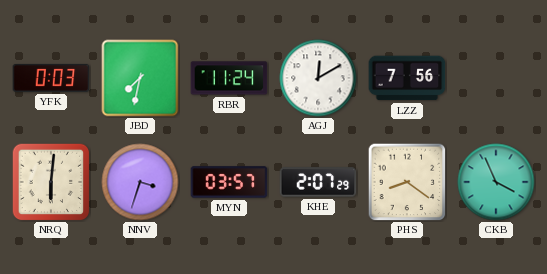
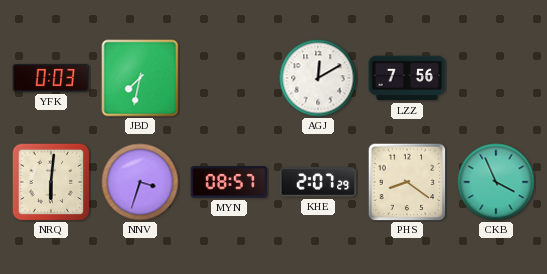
RBR: 11:24 -> none (229, 78)
MYN: 03:57 -> 08:57 (229, 182)
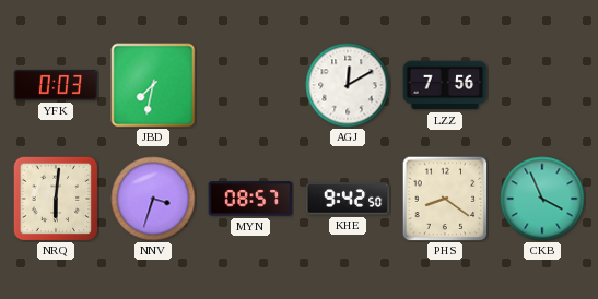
KHE: 2:07 -> 9:42 (348, 199)
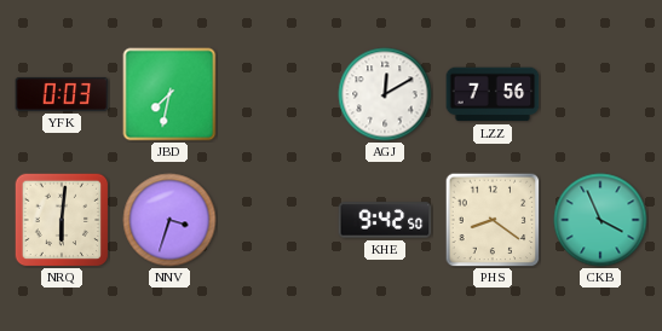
MYN: 08:57 -> none (250, 199)
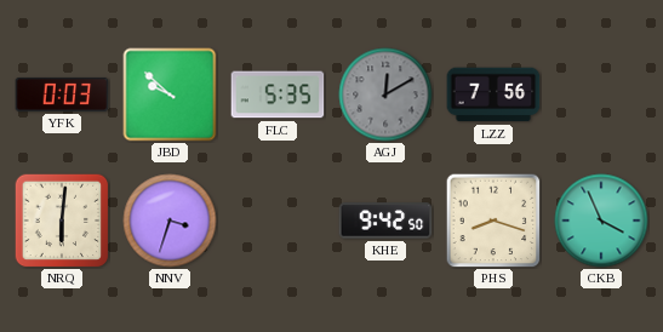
JBD: 7:32 -> 9:52 (170, 95)
FLC: none -> 5:35 (278, 95)
AGJ dial: white -> grey (385, 95)
PHS: 8:21 -> 8:18 (493, 221)
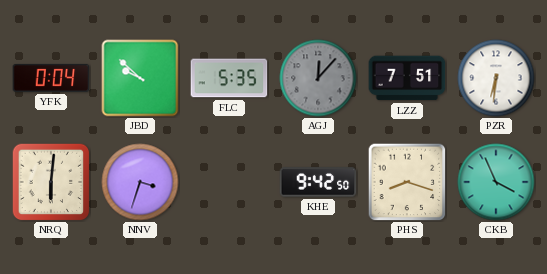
YFK: 0:03 -> 0:04 (51, 78)
AGJ: 12:10 -> 12:07 (318, 78)
LZZ: 7:56 -> 7:51 (407, 78)
PZR: none -> 6:31 (496, 78)
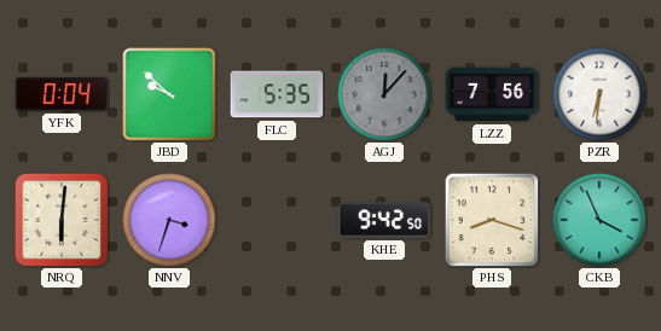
LZZ: 7:51 -> 7:56 (492, 94)
